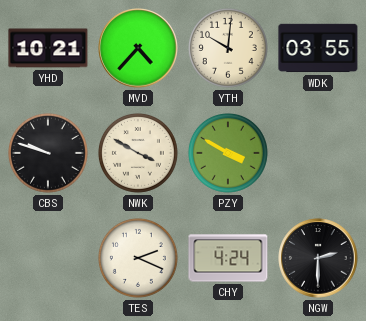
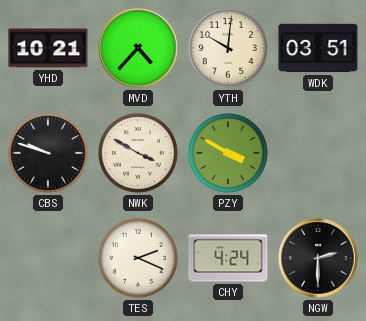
WDK: 03:55 -> 03:51 (318, 48)
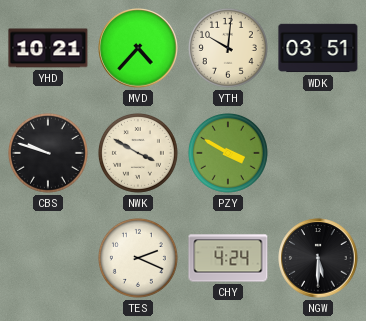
NGW: 2:30 -> 5:30 (318, 258)
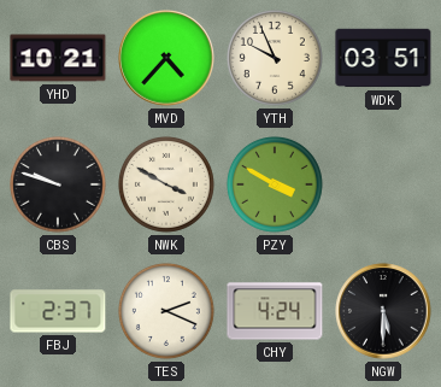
YTH: 10:01 -> 9:56 (275, 58)
FBJ: none -> 2:37 (58, 311)
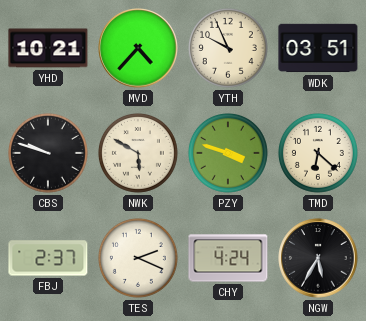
NWK: 3:50 -> 5:50 (138, 153)
PZY: 3:50 -> 3:48 (228, 153)
TMD: none -> 6:22 (318, 153)
NGW: 5:30 -> 5:35 (318, 258)
